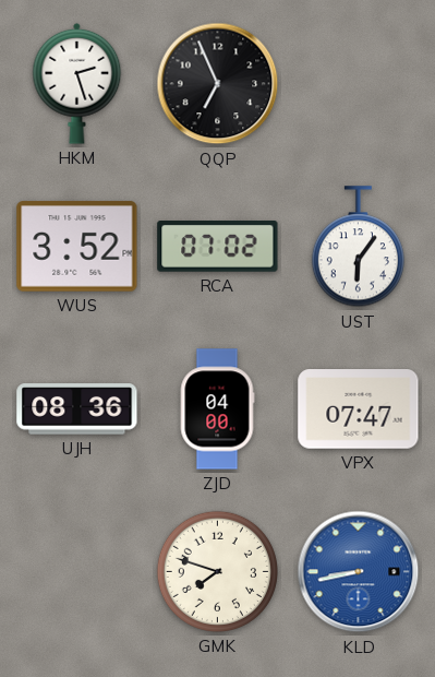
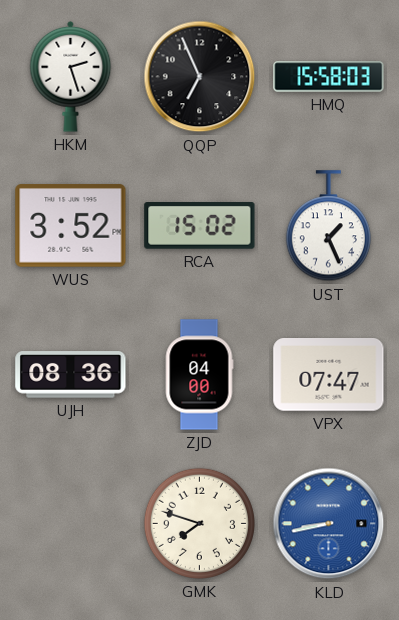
HMQ: none -> 15:58 (329, 77)
RCA: 07:02 -> 15:02 (200, 226)
UST: 6:06 -> 1:26 (328, 226)
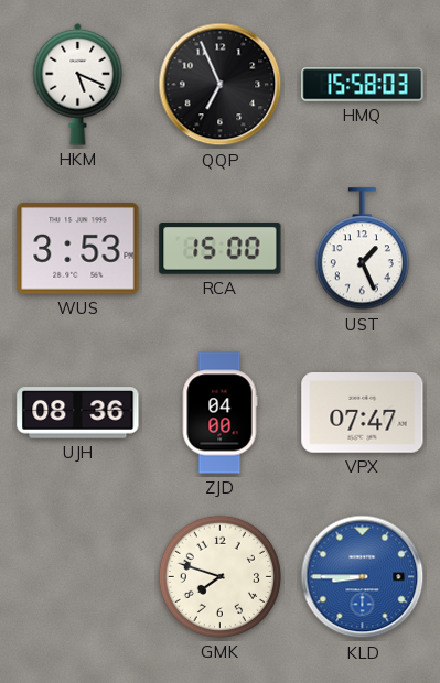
HKM: 2:27 -> 5:19 (78, 84)
WUS: 3:52 -> 3:53 (78, 249)
RCA: 15:02 -> 15:00 (221, 249)
KLD: 8:43 -> 8:45 (363, 577)
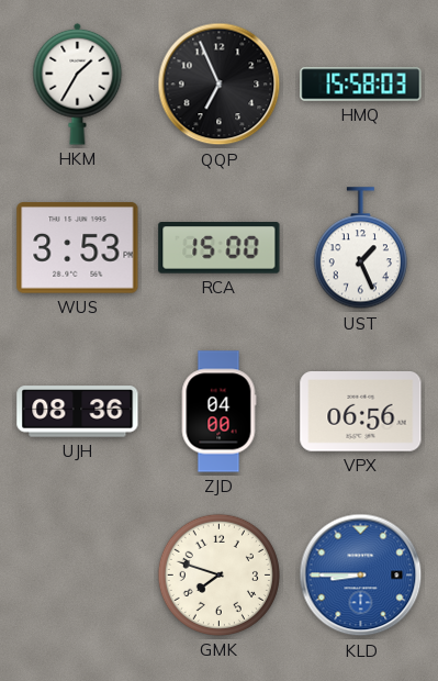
HKM: 5:19 -> 1:35 (78, 83)
VPX: 07:47 -> 06:56 (361, 412)
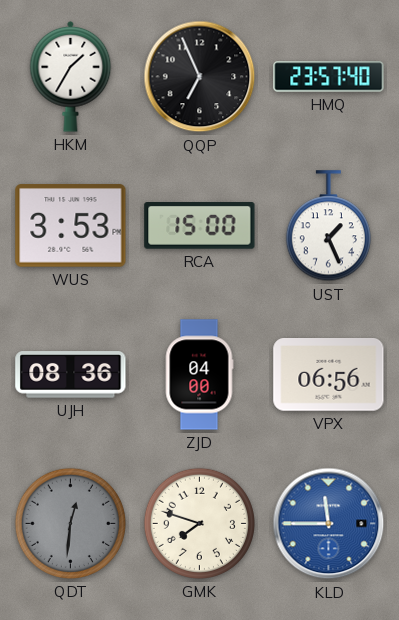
HMQ: 15:58 -> 23:57 (329, 77)
QDT: none -> 12:31 (70, 523)
KLD: 8:45 -> 11:45 (329, 524)
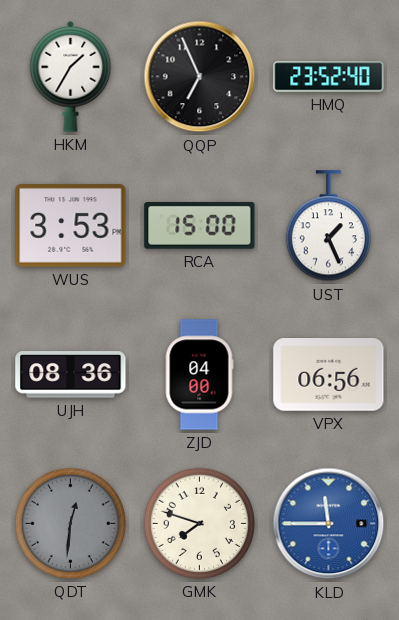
HMQ: 23:57 -> 23:52 (329, 77)
